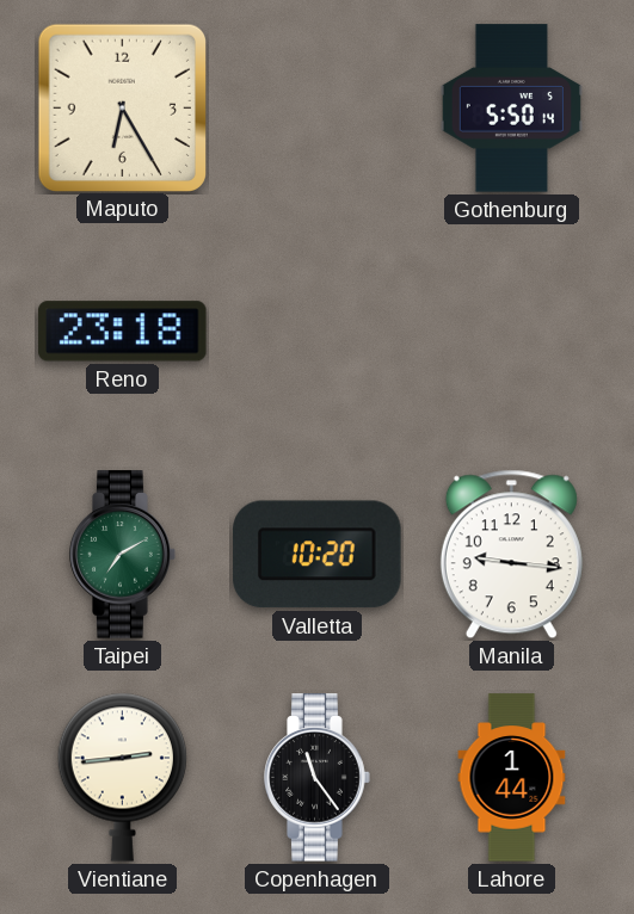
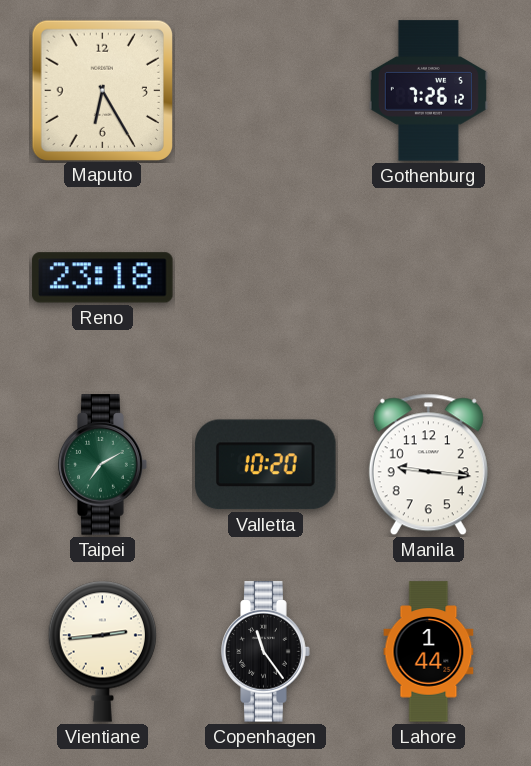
Gothenburg: 5:50 -> 7:26 (428, 91)
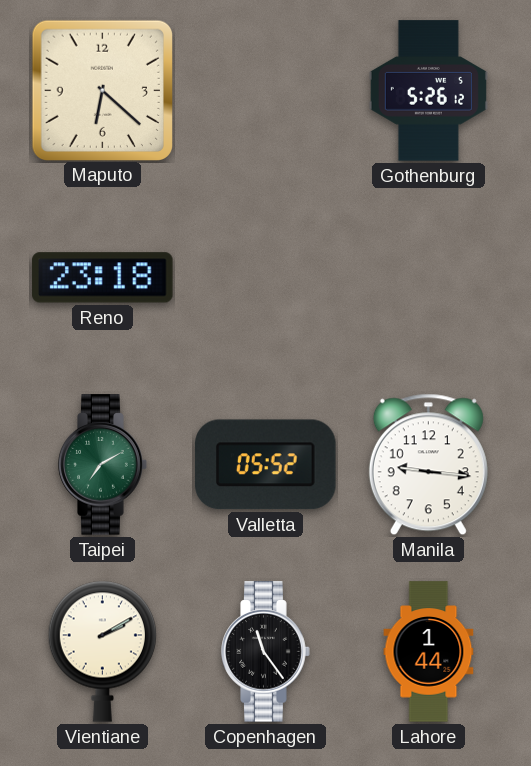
Maputo: 6:25 -> 6:22 (102, 90)
Gothenburg: 7:26 -> 5:26 (428, 91)
Valletta: 10:20 -> 05:52 (266, 465)
Vientiane: 2:44 -> 2:10 (102, 651)
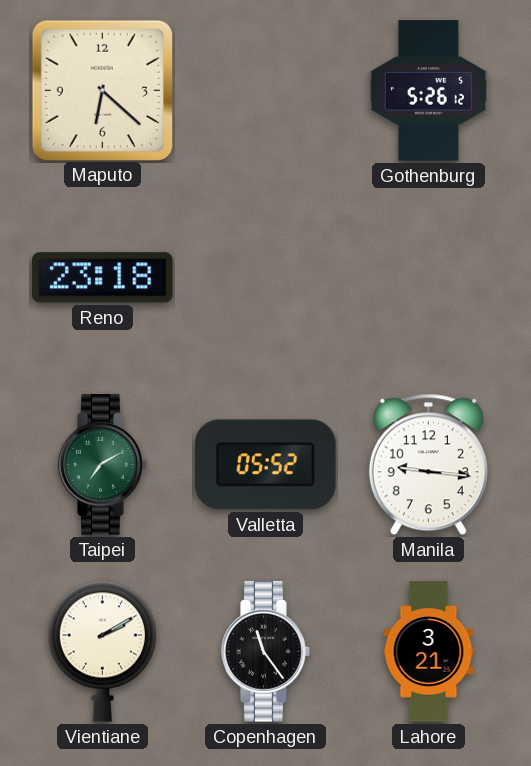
Lahore: 1:44 -> 3:21 (429, 652)
